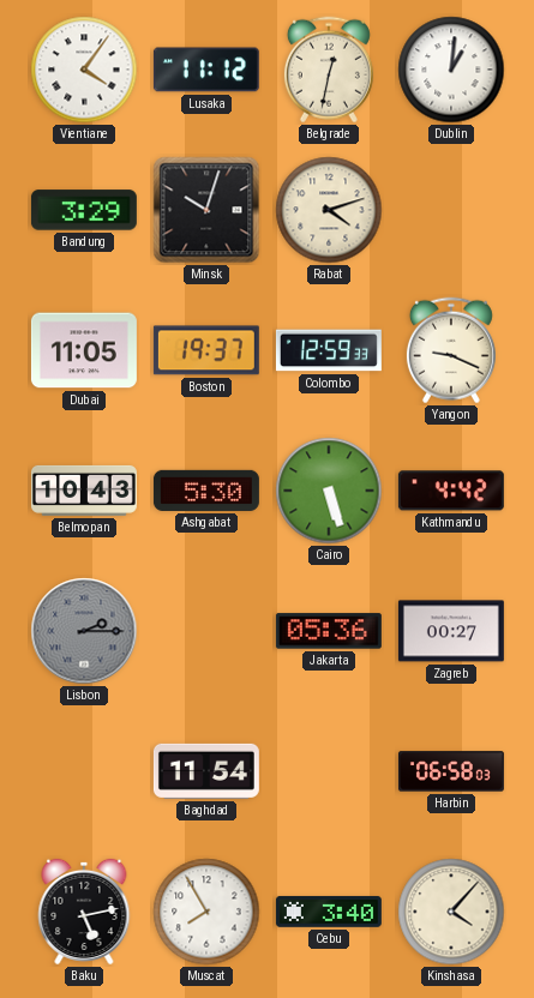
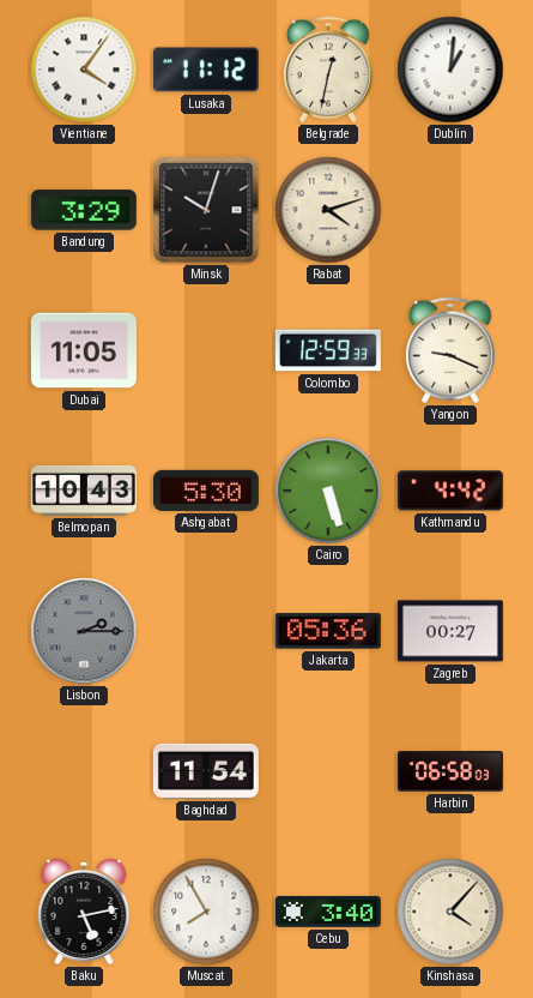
Boston: 19:37 -> none (206, 350)
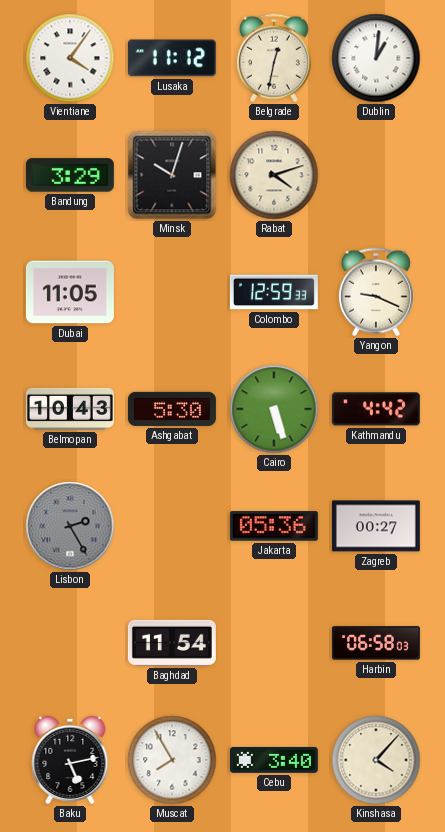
Lisbon: 2:15 -> 2:25 (70, 526)
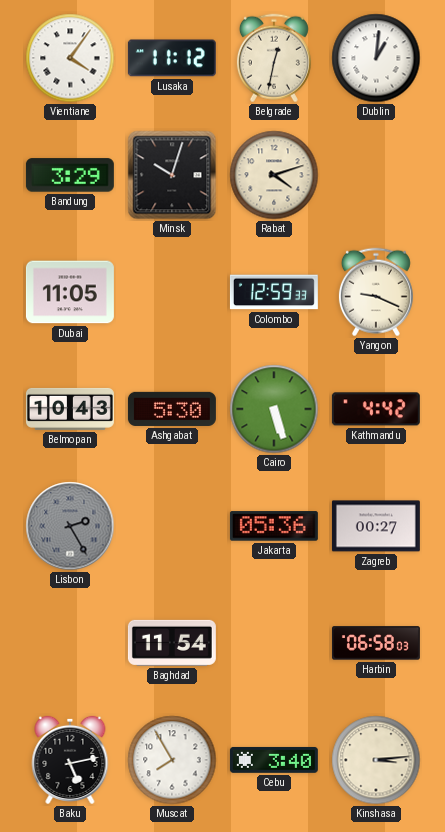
Kinshasa: 4:07 -> 3:14 (376, 760)
